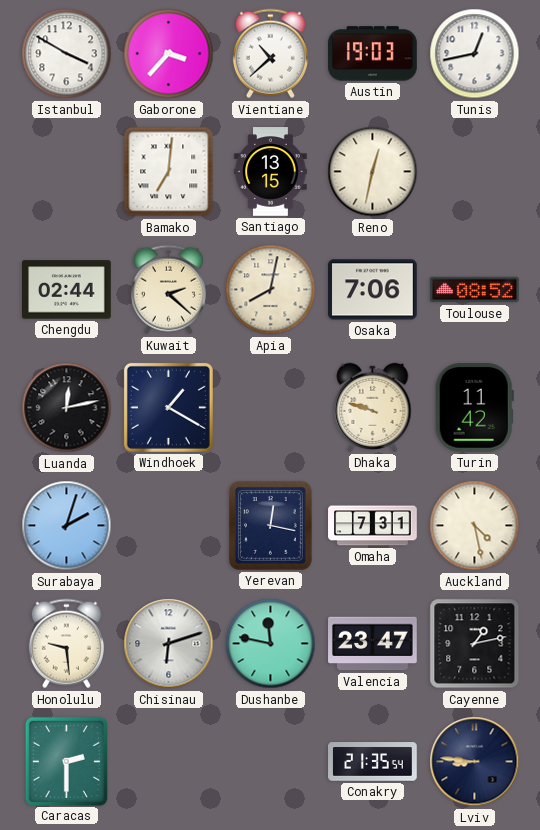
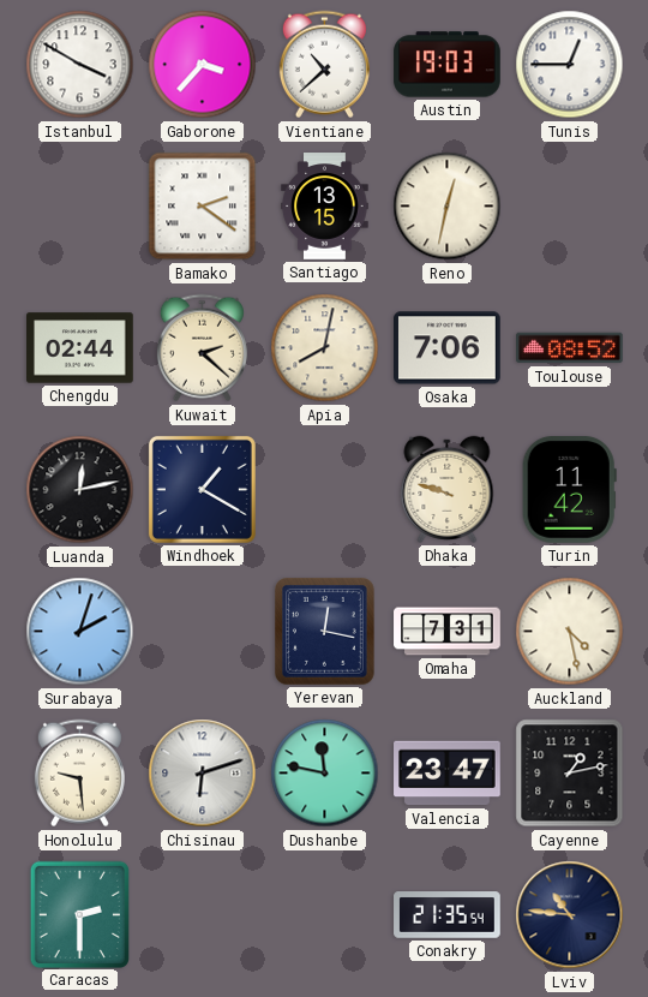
Tunis: 12:43 -> 12:45 (570, 65)
Bamako: 7:01 -> 2:21 (203, 207)
Lviv: 8:46 -> 10:46 (570, 915)
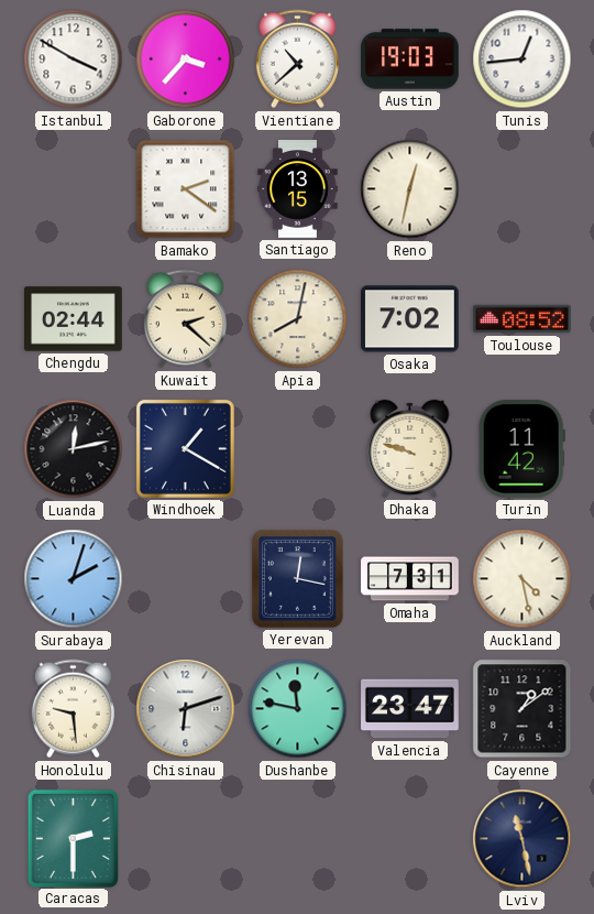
Tunis: 12:45 -> 12:44 (522, 59)
Osaka: 7:06 -> 7:02 (410, 319)
Cayenne: 1:13 -> 1:09 (522, 709)
Conakry: 21:35 -> none (448, 915)
Lviv: 10:46 -> 11:28 (522, 839)
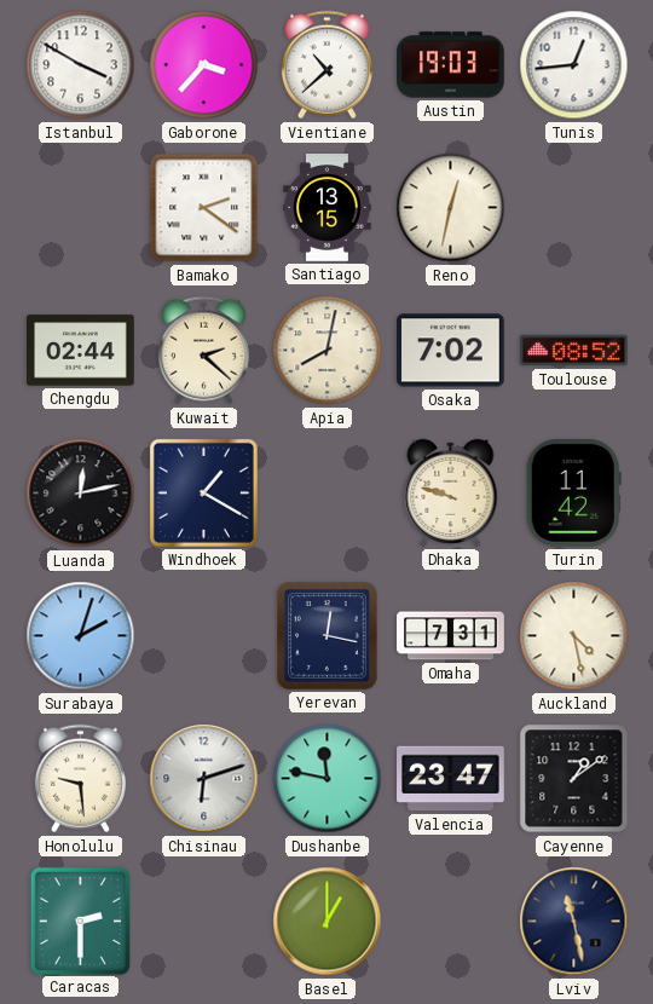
Basel: none -> 1:00 (328, 922)
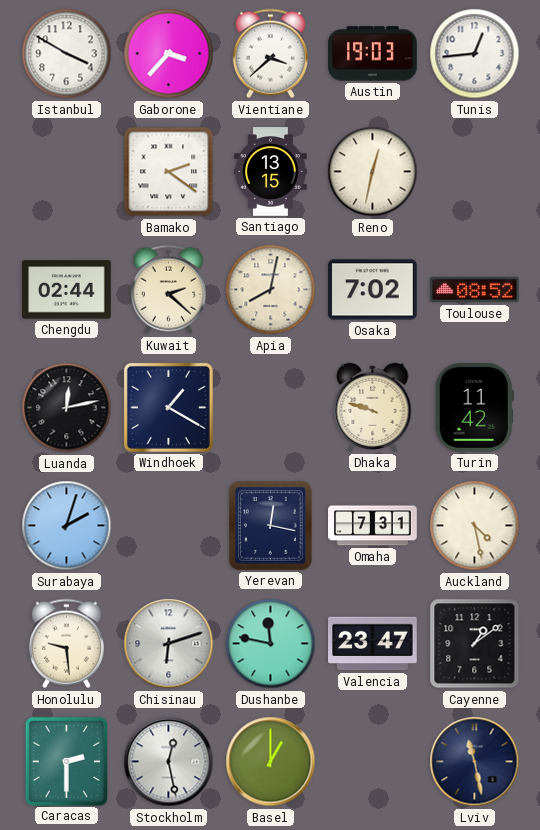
Vientiane: 10:38 -> 3:38 (270, 54)
Stockholm: none -> 12:28 (169, 762)
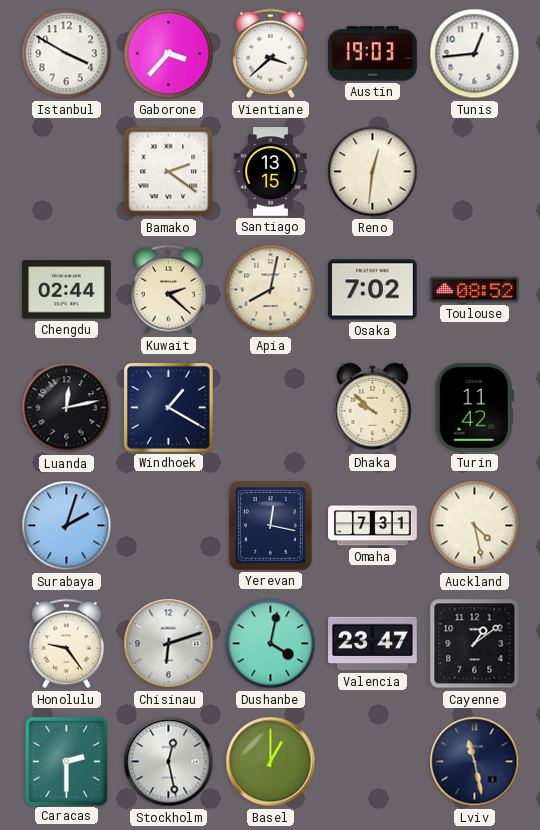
Reno: 12:32 -> 12:31 (373, 172)
Dhaka: 9:48 -> 9:52 (373, 407)
Honolulu: 9:29 -> 9:24 (66, 644)
Dushanbe: 11:47 -> 4:02 (271, 644)
